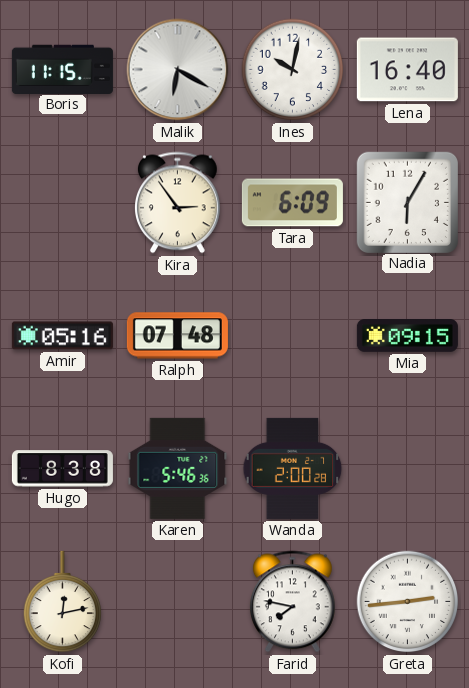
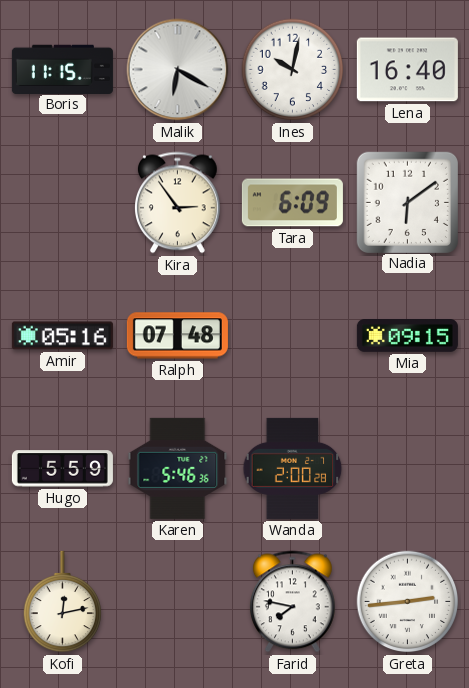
Nadia: 6:05 -> 6:09 (407, 202)
Hugo: 8:38 -> 5:59 (62, 469)
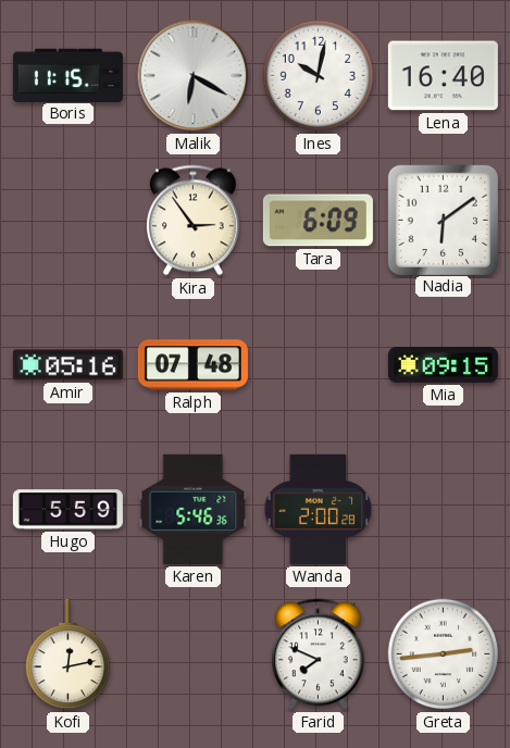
Farid: 7:47 -> 7:49 (319, 654)
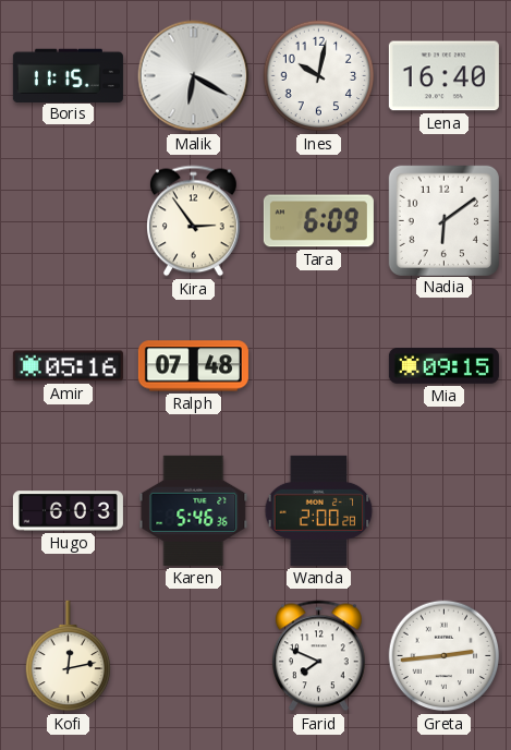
Hugo: 5:59 -> 6:03 (68, 511)
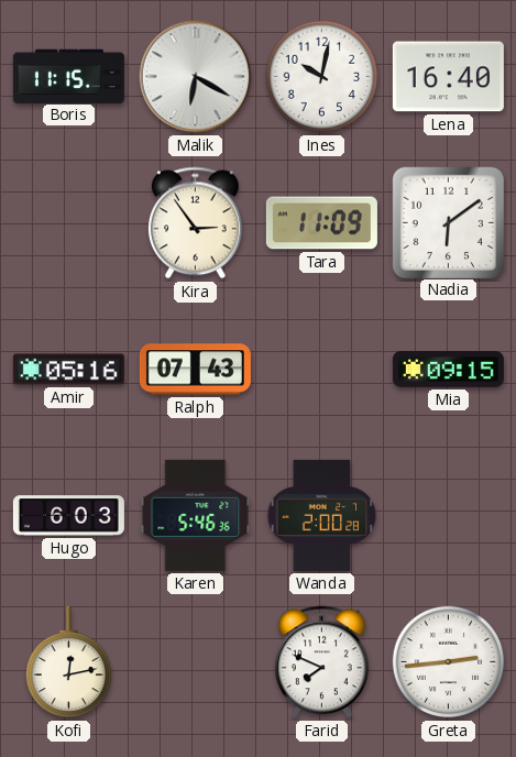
Tara: 6:09 -> 11:09 (321, 223)
Ralph: 07:48 -> 07:43 (195, 370)
